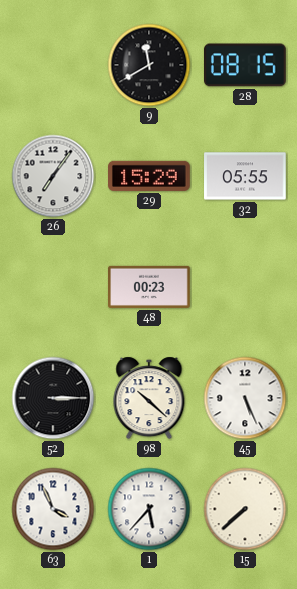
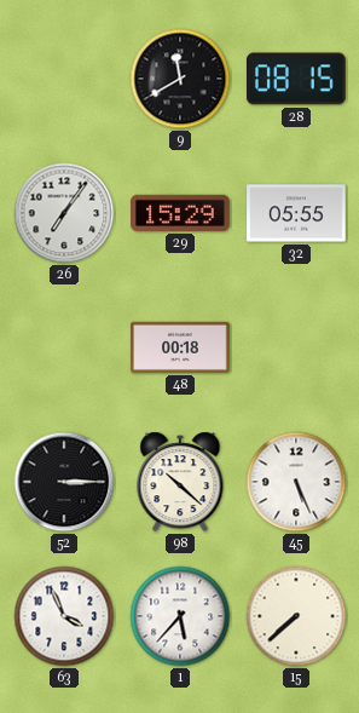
48: 00:23 -> 00:18 (180, 347)
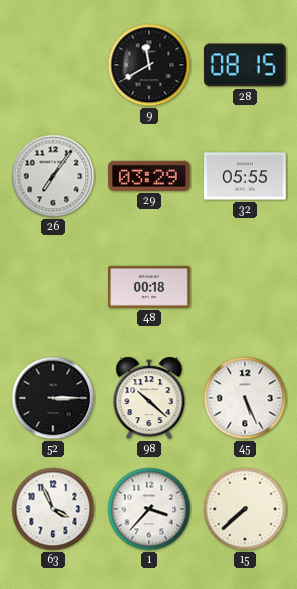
29: 15:29 -> 03:29 (149, 176)
1: 5:37 -> 3:37 (149, 509)
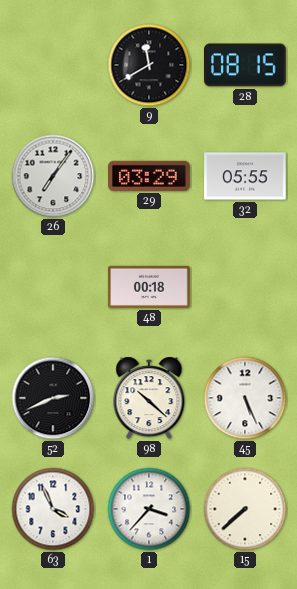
52: 3:15 -> 2:41 (53, 398)
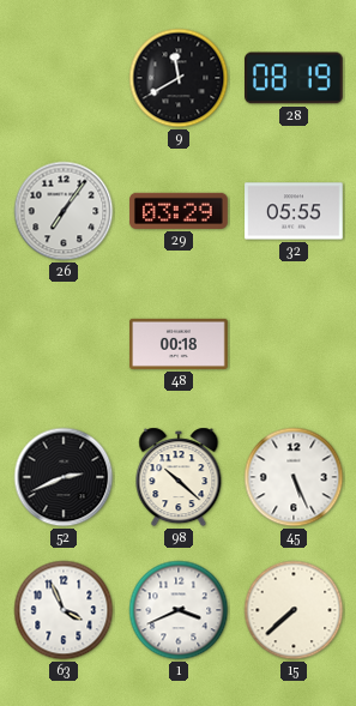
28: 08:15 -> 08:19 (295, 78)
1: 3:37 -> 3:41 (179, 610)
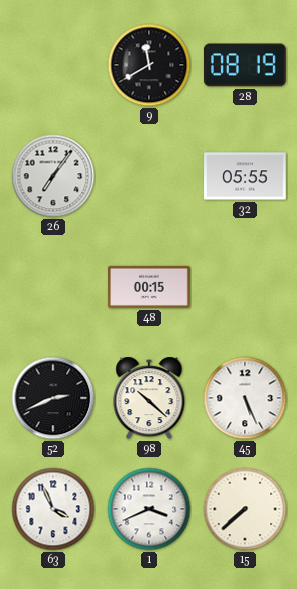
29: 03:29 -> none (179, 211)
48: 00:18 -> 00:15 (149, 287)
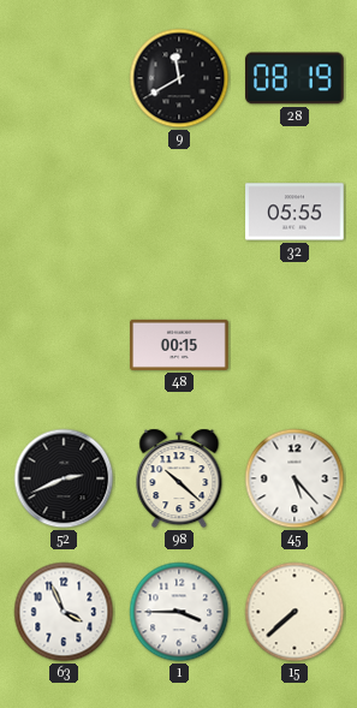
26: 7:06 -> none (53, 176)
45: 5:26 -> 5:23 (294, 478)
1: 3:41 -> 3:45 (179, 612)
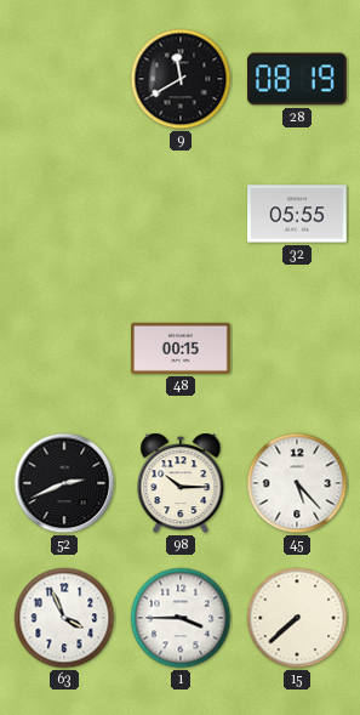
98: 10:22 -> 10:15 (181, 483)
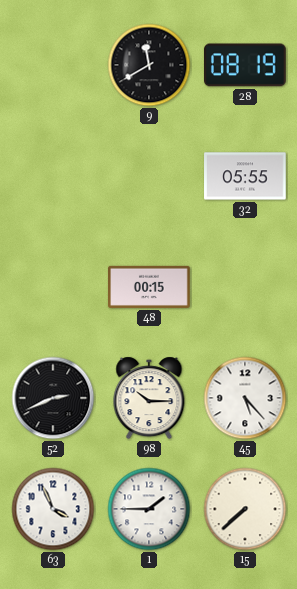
1: 3:45 -> 1:45 (149, 509)
